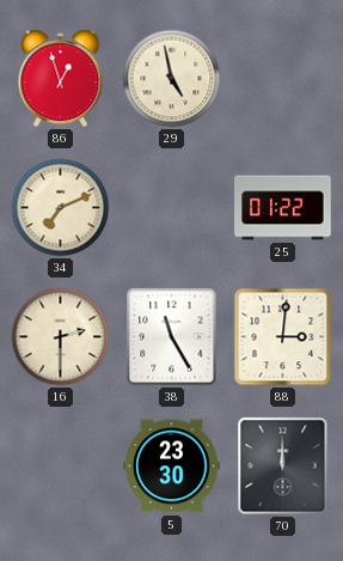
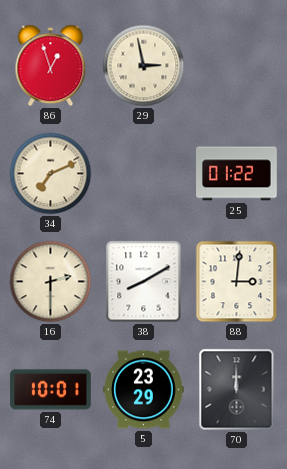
29: 4:58 -> 2:58 (144, 66)
38: 11:25 -> 8:10 (144, 282)
74: none -> 10:01 (51, 390)
5: 23:30 -> 23:29 (144, 390)
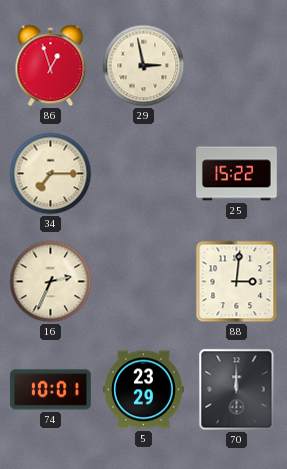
34: 7:11 -> 7:15 (51, 174)
25: 01:22 -> 15:22 (237, 174)
16: 2:30 -> 2:34 (51, 282)
38: 8:10 -> none (144, 282)
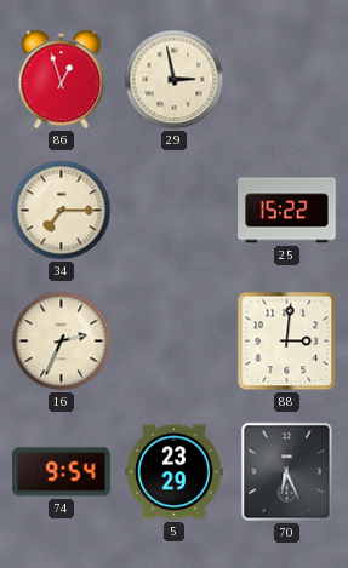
74: 10:01 -> 9:54 (62, 472)
70: 12:00 -> 6:26 (287, 472)
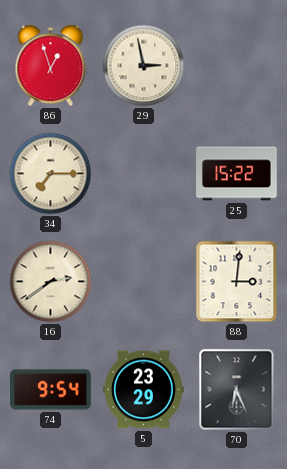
16: 2:34 -> 2:39 (51, 282)
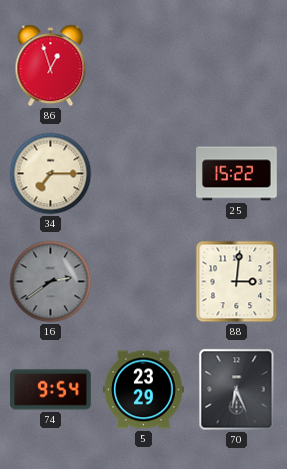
29: 2:58 -> none (144, 66)
16 dial: cream -> grey (51, 282)
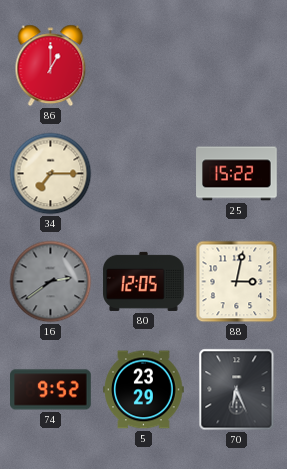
86: 12:57 -> 1:00 (51, 66)
80: none -> 12:05 (144, 281)
88: 3:01 -> 3:02 (237, 282)
74: 9:54 -> 9:52 (51, 390)
